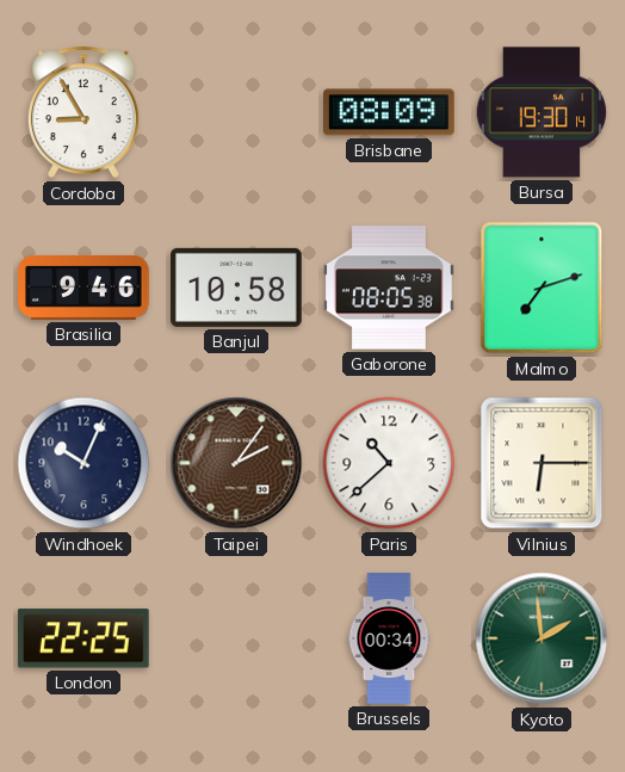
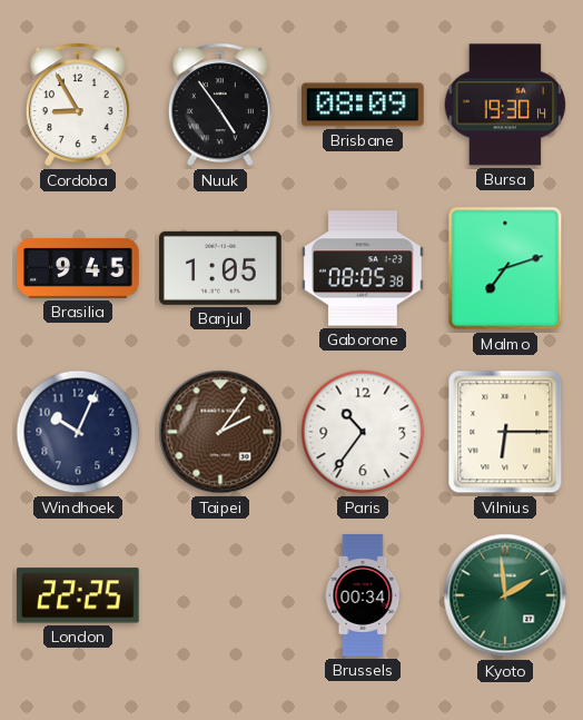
Nuuk: none -> 4:54 (220, 105)
Brasilia: 9:46 -> 9:45 (78, 268)
Banjul: 10:58 -> 1:05 (221, 268)
Paris: 10:38 -> 10:36 (363, 432)
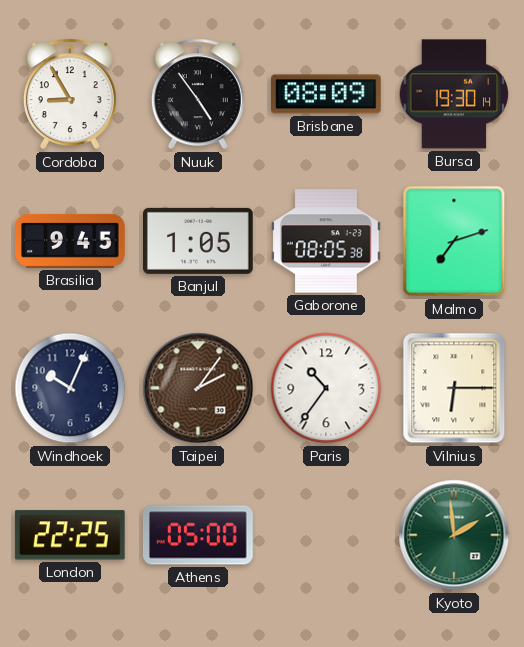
Athens: none -> 05:00 (198, 535)
Brussels: 00:34 -> none (363, 595)
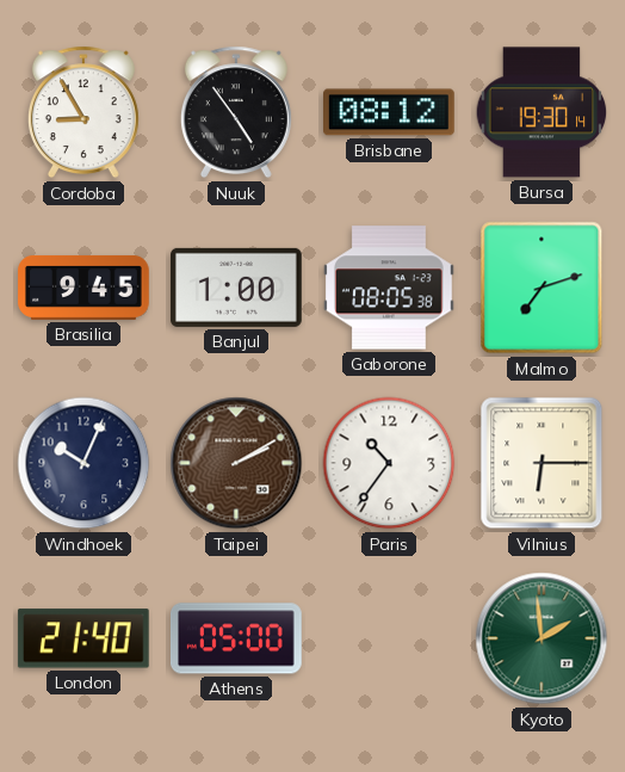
Brisbane: 08:09 -> 08:12 (390, 112)
Banjul: 1:05 -> 1:00 (237, 288)
Taipei: 2:06 -> 2:10 (236, 463)
London: 22:25 -> 21:40 (83, 638)
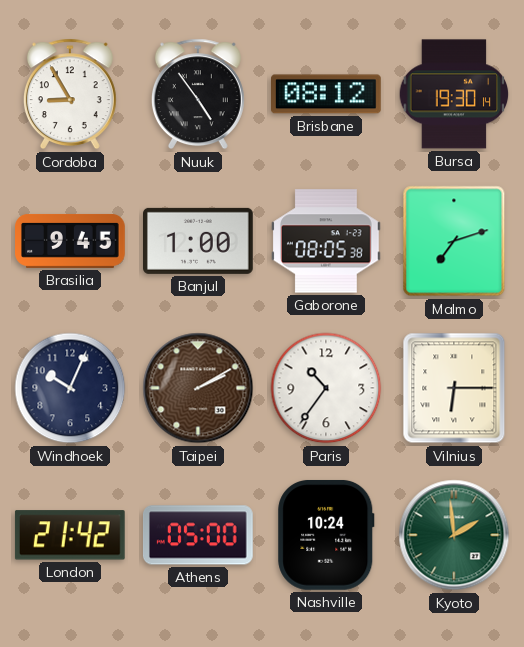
London: 21:40 -> 21:42 (70, 535)
Nashville: none -> 10:24 (326, 535)
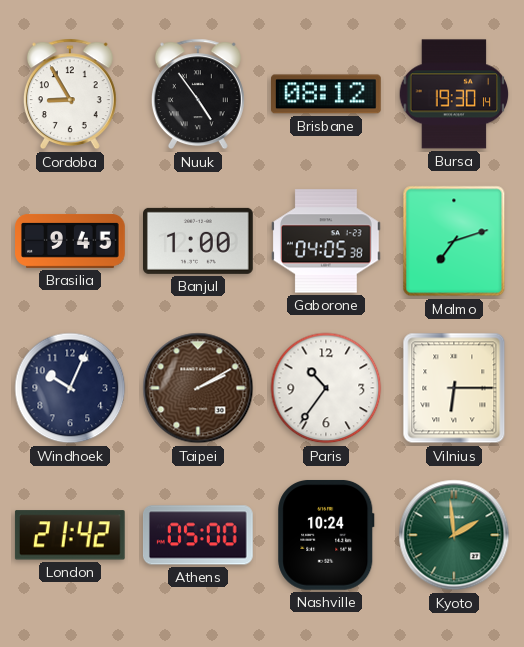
Gaborone: 08:05 -> 04:05 (327, 241)
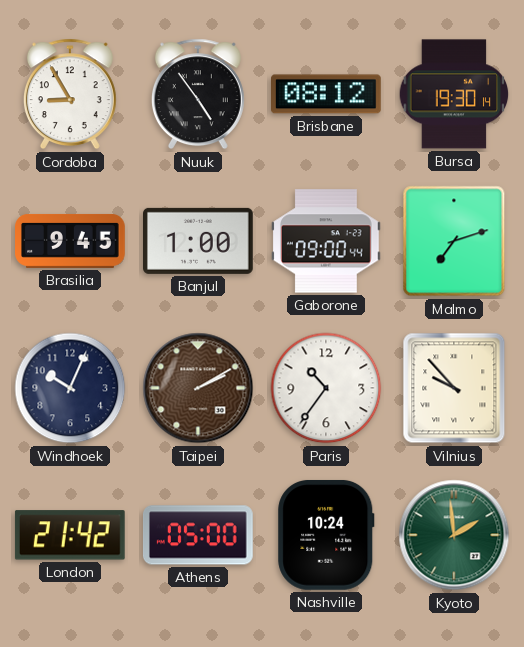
Gaborone: 04:05 -> 09:00 (327, 241)
Vilnius: 6:15 -> 9:53 (454, 388)
